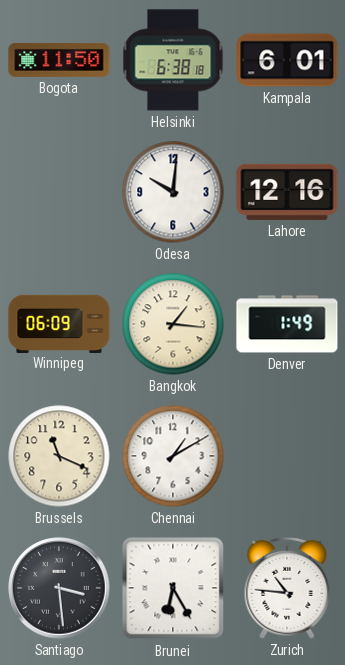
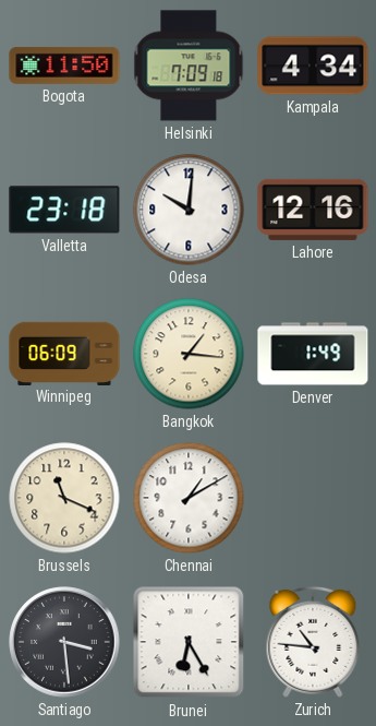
Helsinki: 6:38 -> 7:09 (189, 66)
Kampala: 6:01 -> 4:34 (313, 66)
Valletta: none -> 23:18 (64, 210)
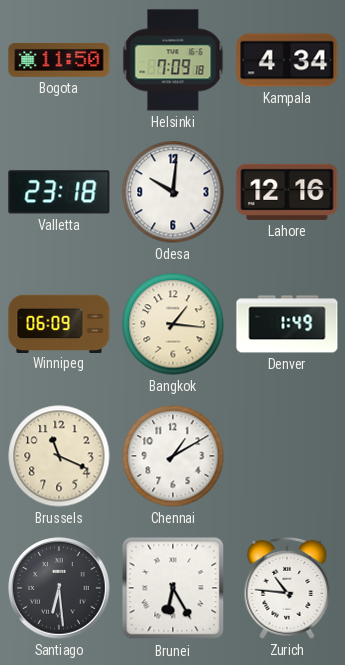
Santiago: 3:29 -> 6:29 (59, 588)
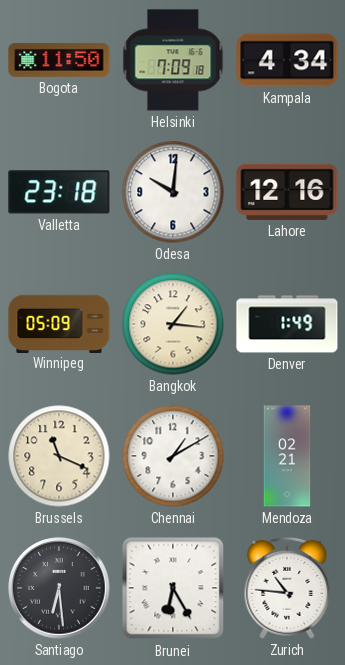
Winnipeg: 06:09 -> 05:09 (59, 323)
Mendoza: none -> 02:21 (287, 456)
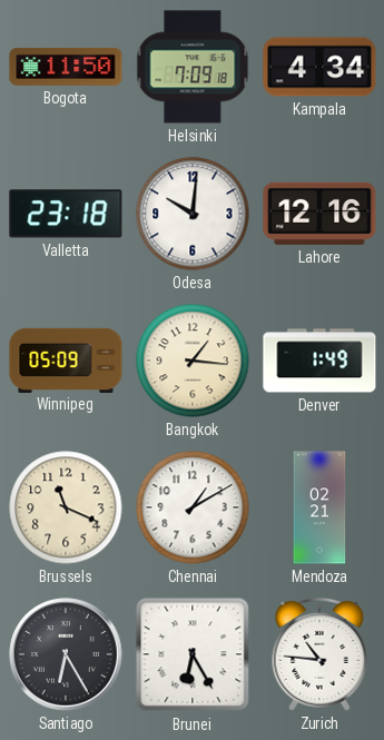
Santiago: 6:29 -> 6:25 (66, 654)
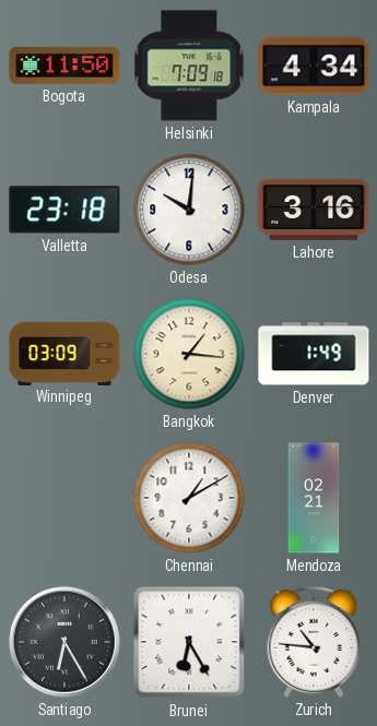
Lahore: 12:16 -> 3:16 (314, 210)
Winnipeg: 05:09 -> 03:09 (64, 353)
Brussels: 11:19 -> none (66, 507)
